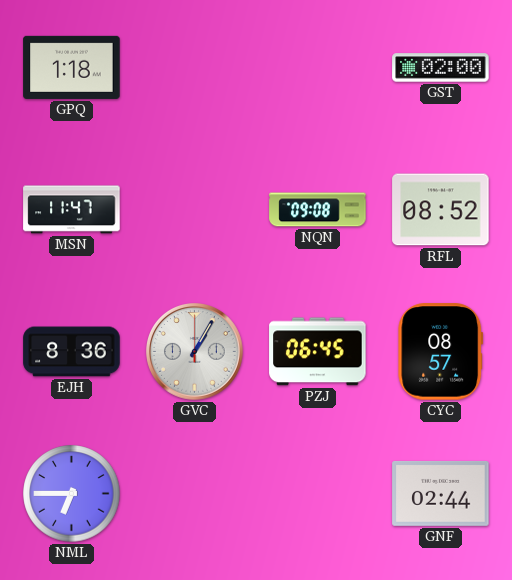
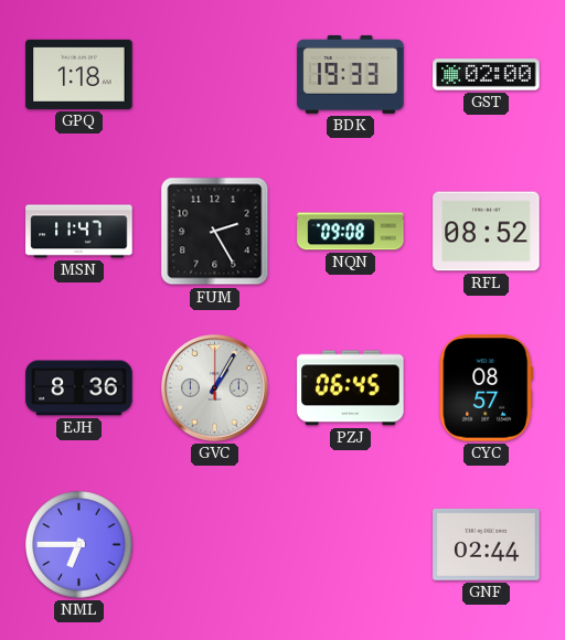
BDK: none -> 19:33 (351, 74)
FUM: none -> 2:25 (215, 232)
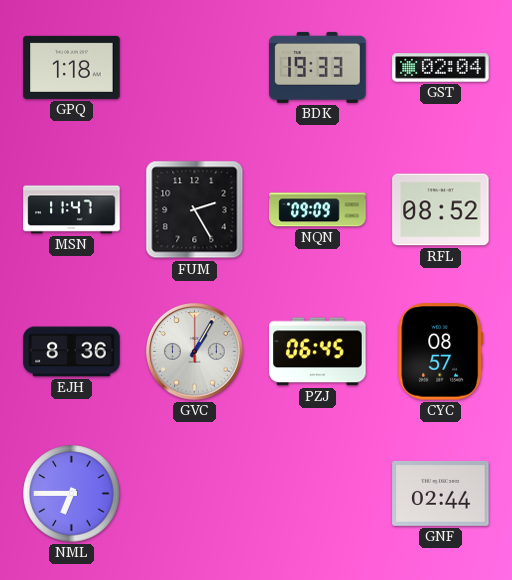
GST: 02:00 -> 02:04 (441, 68)
NQN: 09:08 -> 09:09 (318, 210)
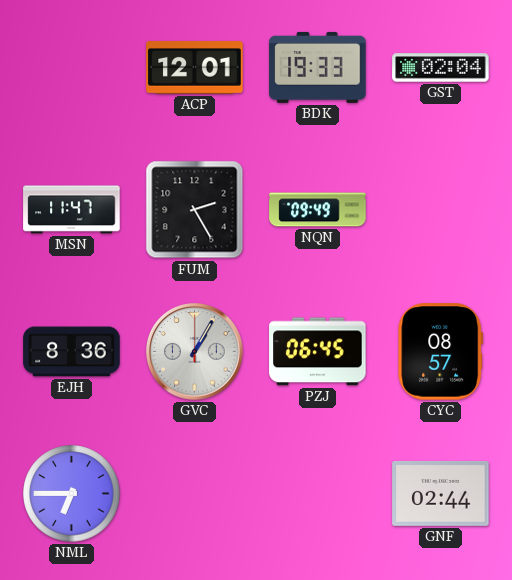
GPQ: 1:18 -> none (72, 67)
ACP: none -> 12:01 (195, 68)
NQN: 09:09 -> 09:49 (318, 210)
RFL: 08:52 -> none (441, 210)
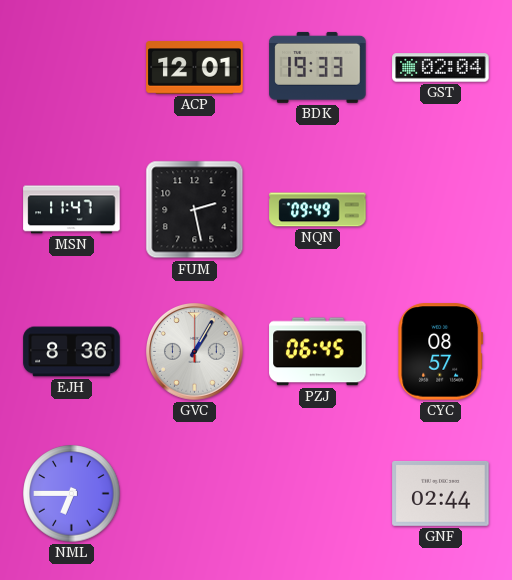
FUM: 2:25 -> 2:28 (195, 210)
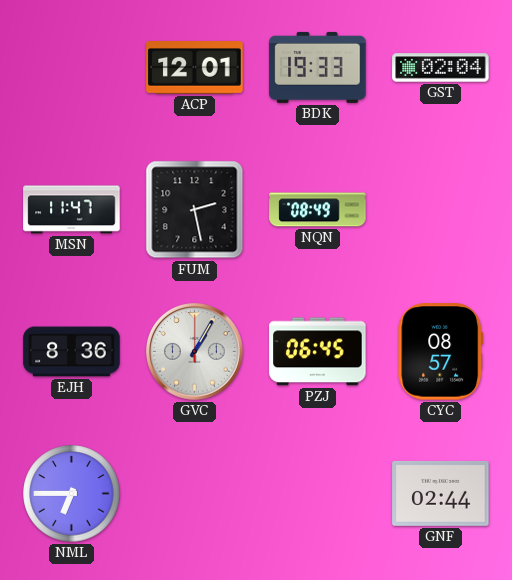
NQN: 09:49 -> 08:49 (318, 210)
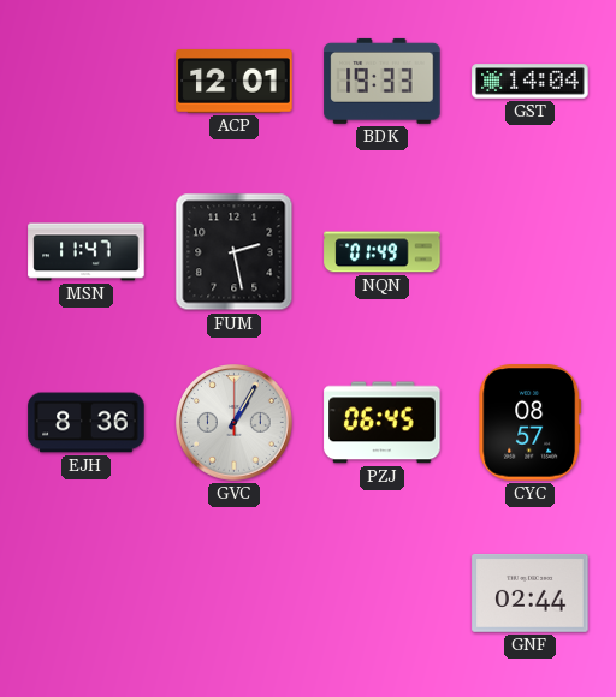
GST: 02:04 -> 14:04 (531, 82)
NQN: 08:49 -> 01:49 (383, 252)
NML: 6:45 -> none (72, 494)
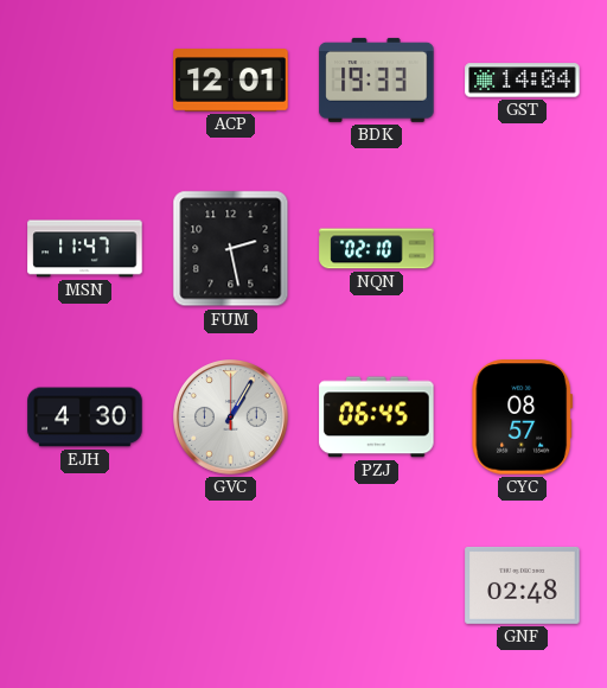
NQN: 01:49 -> 02:10 (377, 249)
EJH: 8:36 -> 4:30 (85, 418)
GNF: 02:44 -> 02:48 (523, 585)
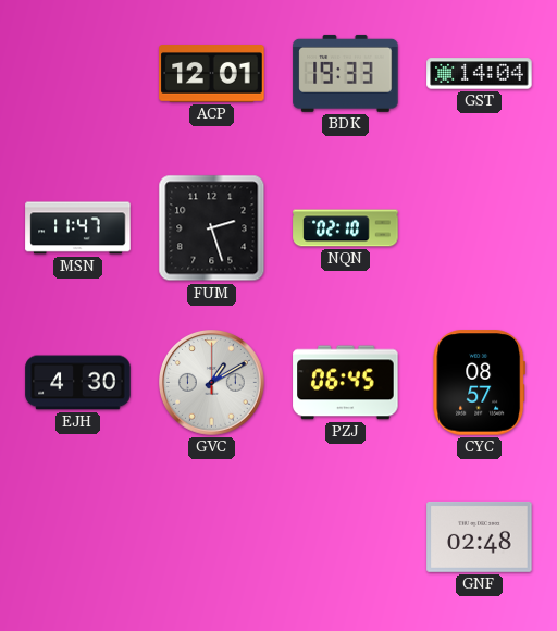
FUM: 2:28 -> 2:27 (212, 228)
GVC: 1:05 -> 1:10 (212, 383)
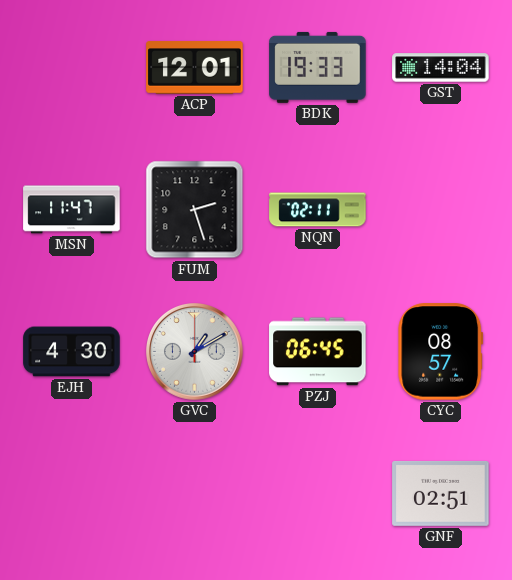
NQN: 02:10 -> 02:11 (318, 210)
GNF: 02:48 -> 02:51 (441, 493)
